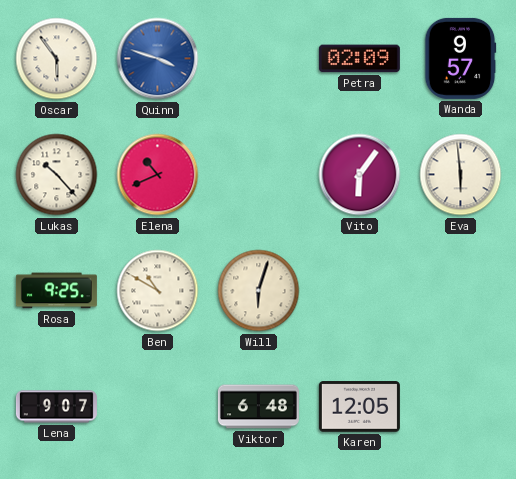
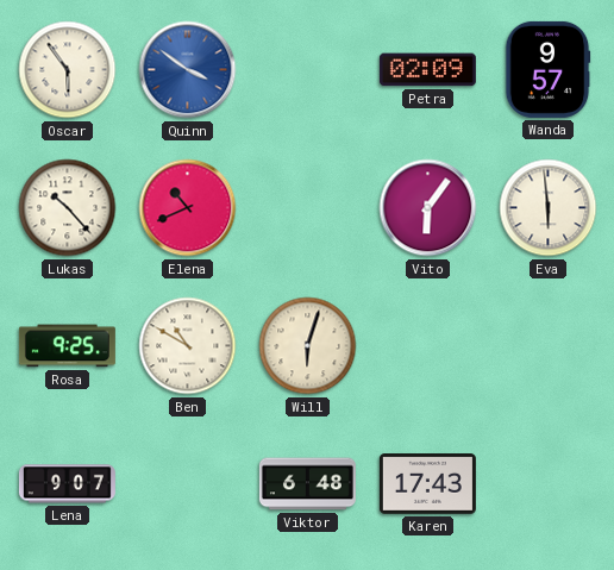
Quinn: 3:48 -> 3:51 (188, 70)
Karen: 12:05 -> 17:43 (427, 484)
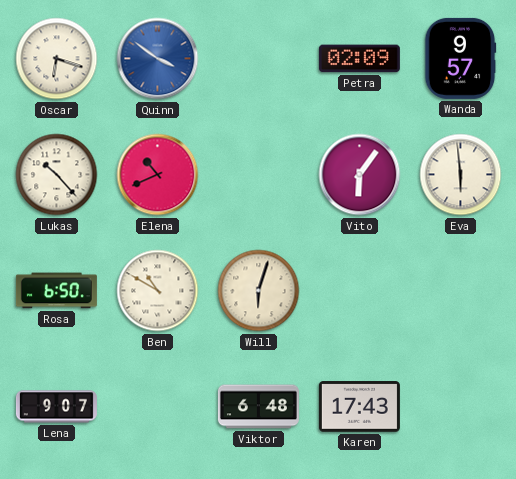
Oscar: 5:54 -> 6:18 (57, 59)
Rosa: 9:25 -> 6:50 (56, 291)
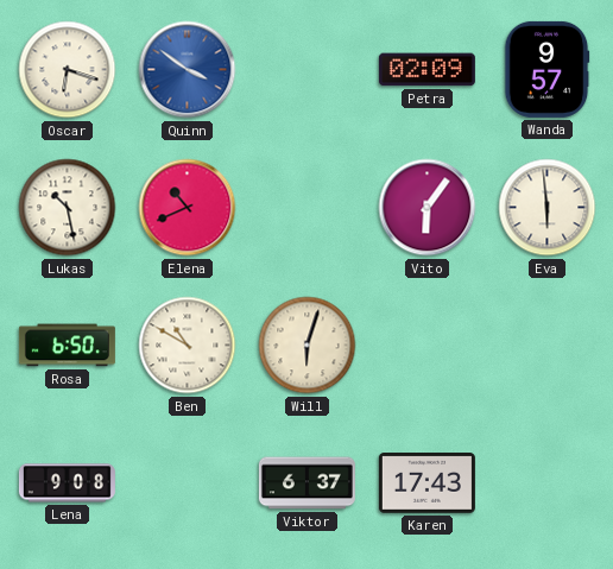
Lukas: 10:23 -> 10:28 (68, 208)
Lena: 9:07 -> 9:08 (67, 483)
Viktor: 6:48 -> 6:37 (306, 483)
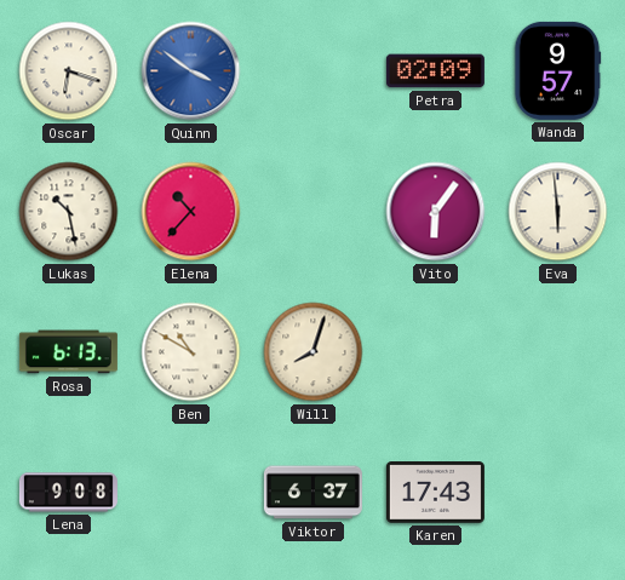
Elena: 10:41 -> 10:37 (191, 212)
Rosa: 6:50 -> 6:13 (68, 352)
Will: 6:03 -> 8:03 (314, 352)
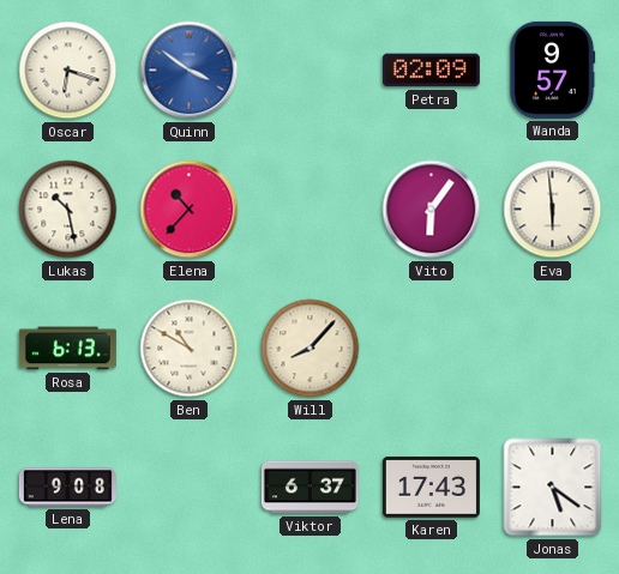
Will: 8:03 -> 8:07 (311, 349)
Jonas: none -> 5:21 (553, 488)
